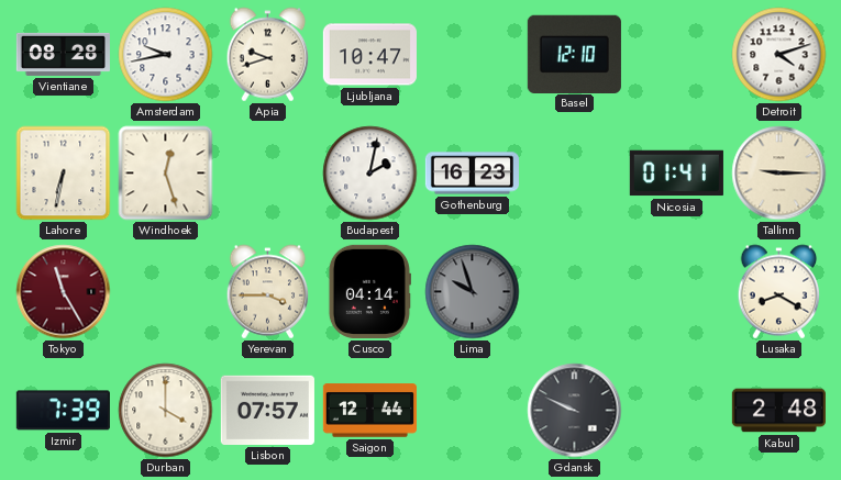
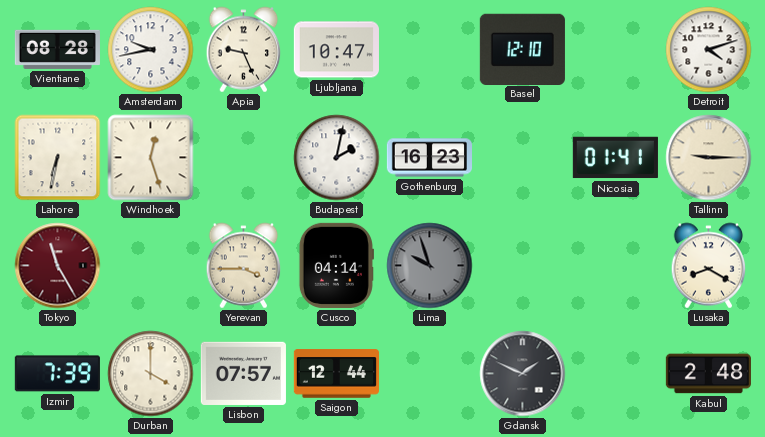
Apia: 9:42 -> 9:26 (244, 50)
Gdansk: 9:49 -> 1:49 (523, 374)
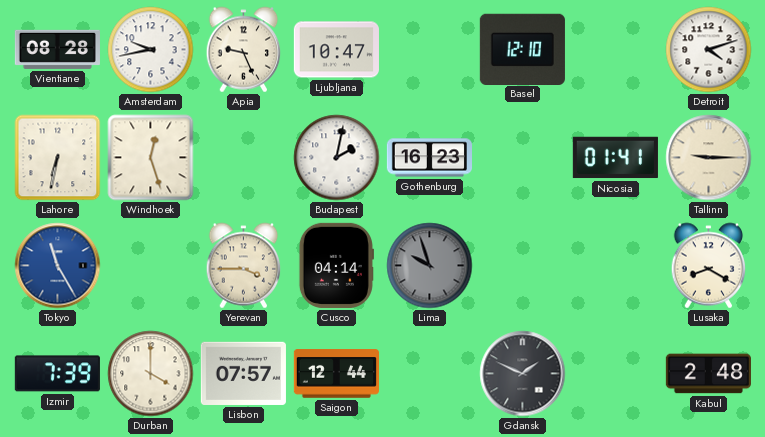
Tokyo dial: burgundy -> blue (58, 266)
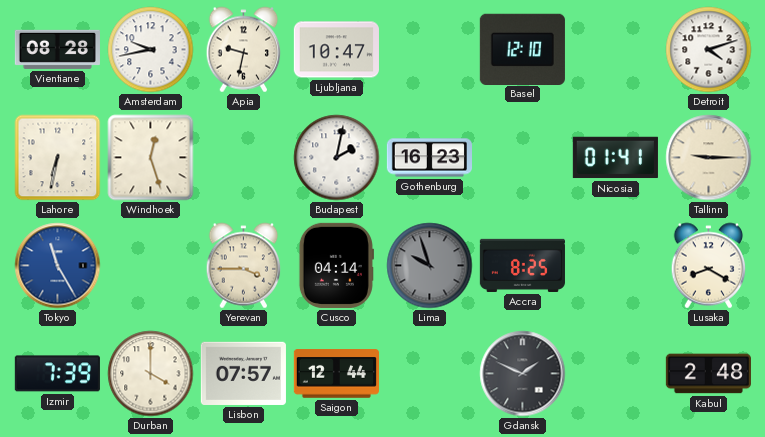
Apia: 9:26 -> 9:32 (244, 50)
Accra: none -> 8:25 (522, 265)
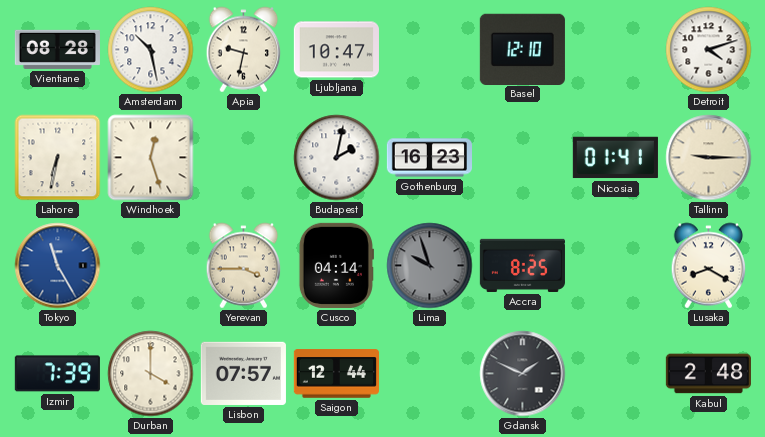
Amsterdam: 9:43 -> 10:28 (151, 50)
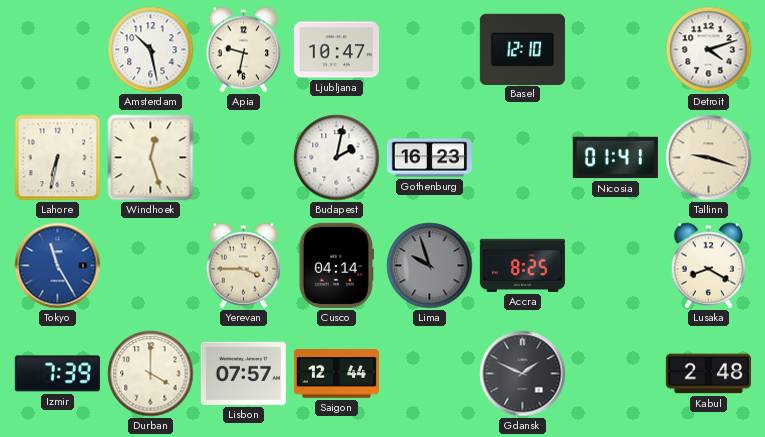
Vientiane: 08:28 -> none (57, 49)
Tallinn: 9:15 -> 9:18 (709, 158)
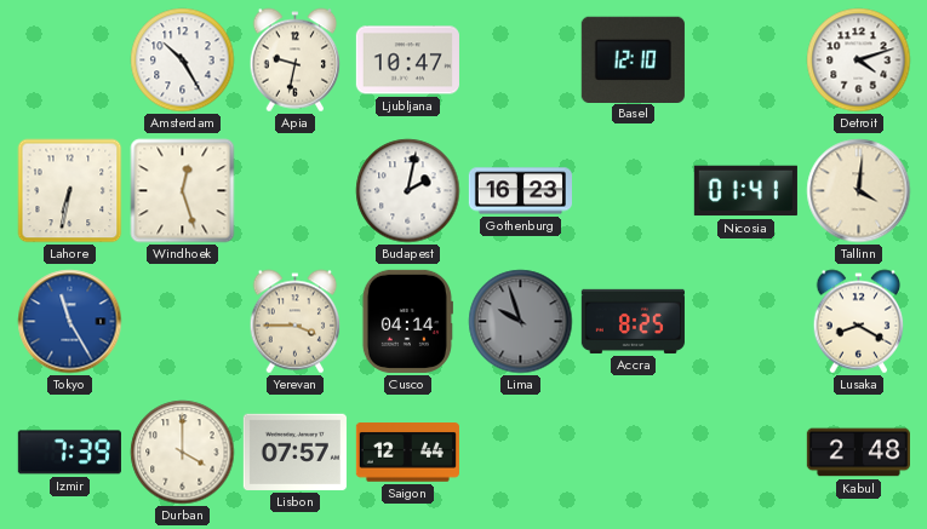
Amsterdam: 10:28 -> 10:25 (183, 61)
Tallinn: 9:18 -> 4:01 (859, 191)
Gdansk: 1:49 -> none (523, 374)
